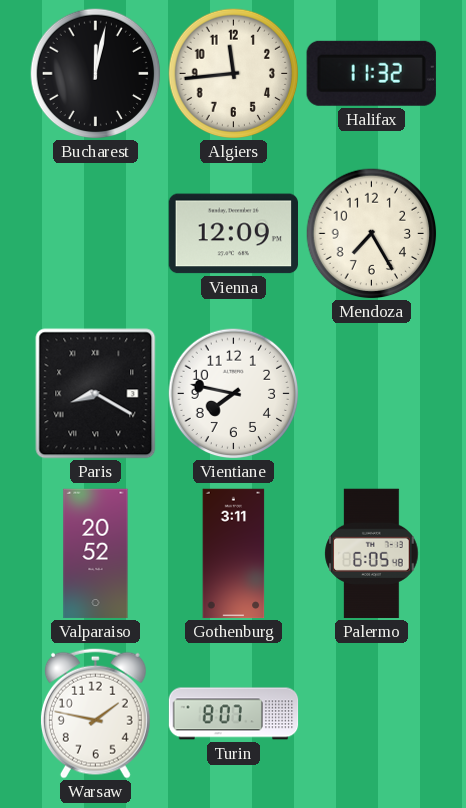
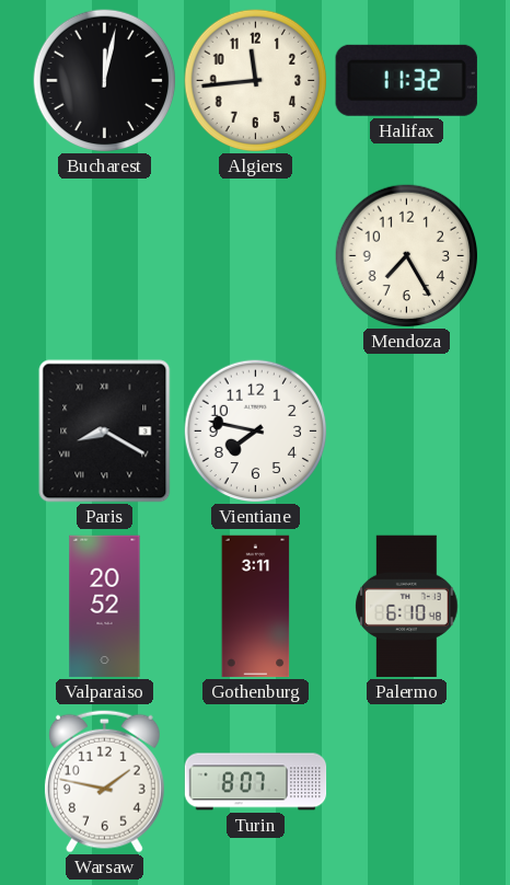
Vienna: 12:09 -> none (234, 234)
Palermo: 6:05 -> 6:10 (407, 607)
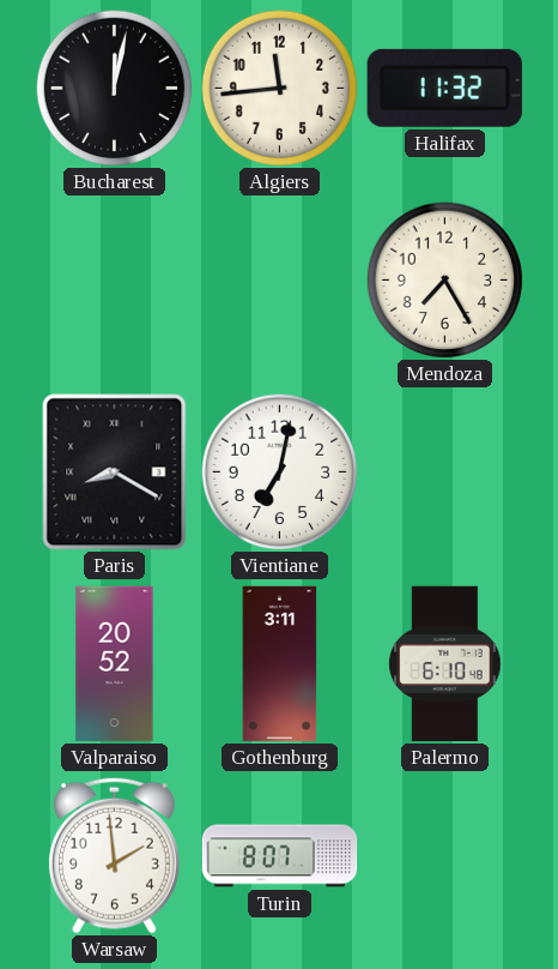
Vientiane: 7:47 -> 7:02 (280, 473)
Warsaw: 1:47 -> 1:59 (114, 855)
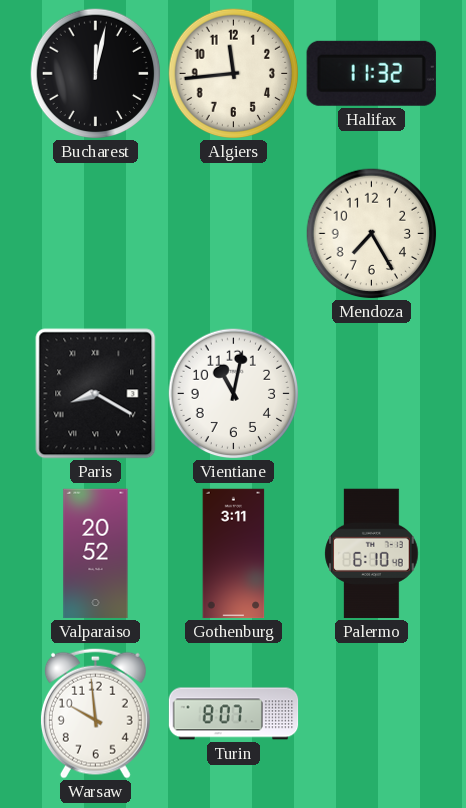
Vientiane: 7:02 -> 11:02 (234, 394)
Warsaw: 1:59 -> 9:59 (95, 713)
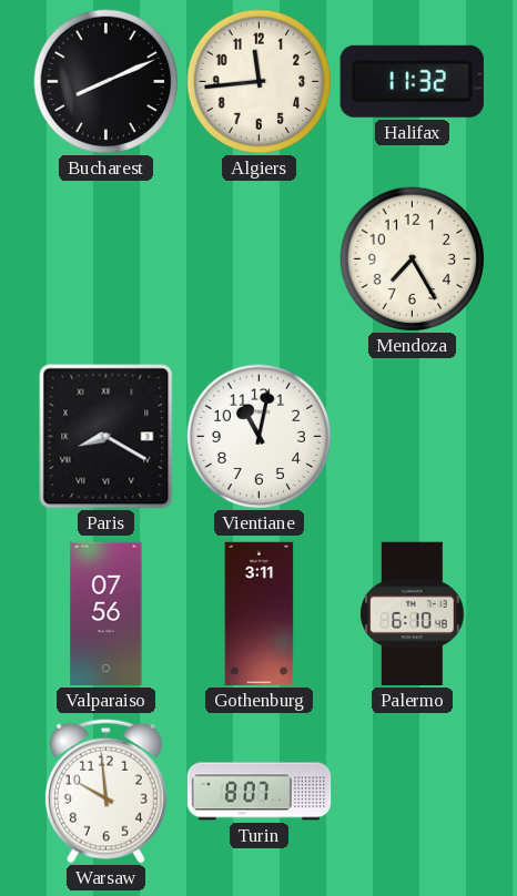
Bucharest: 12:02 -> 8:11 (107, 82)
Valparaiso: 20:52 -> 07:56 (107, 614)
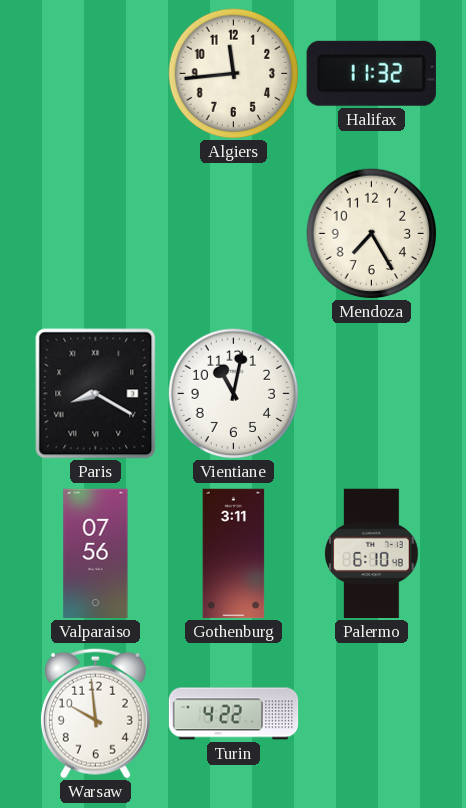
Bucharest: 8:11 -> none (107, 82)
Turin: 8:07 -> 4:22 (234, 714)
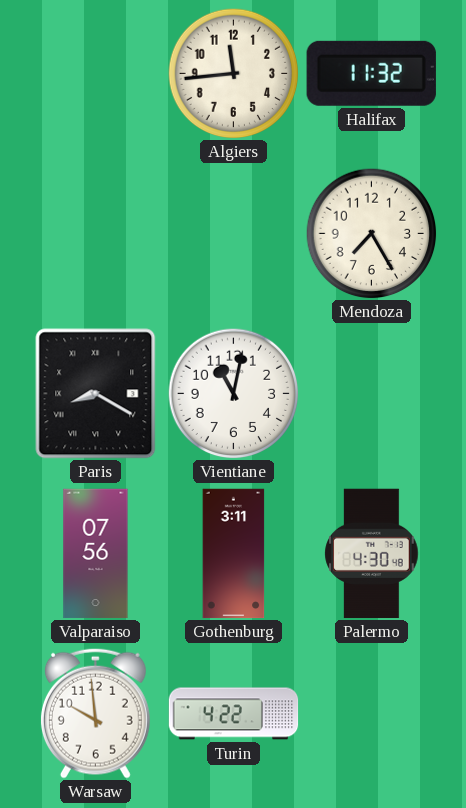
Palermo: 6:10 -> 4:30 (372, 554)
